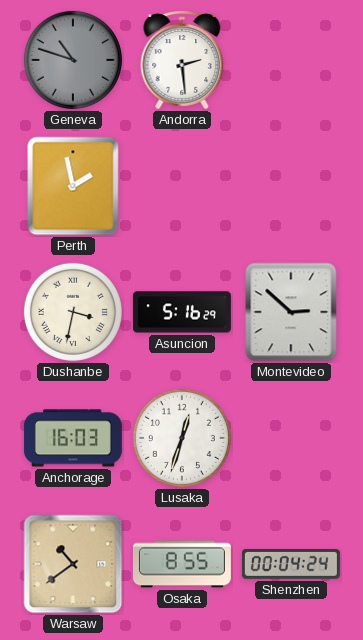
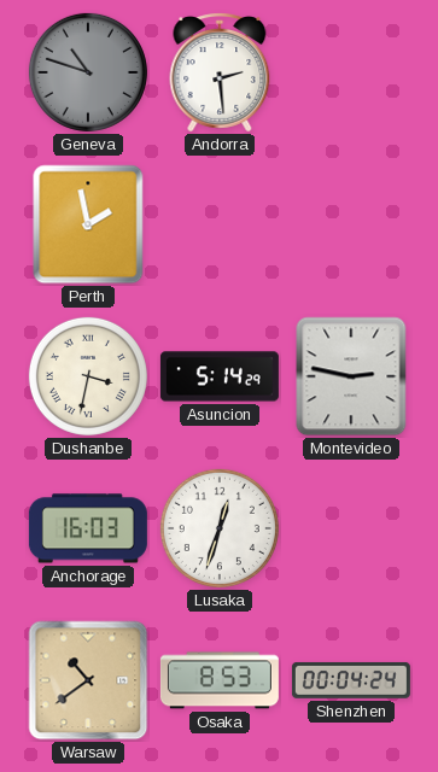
Asuncion: 5:16 -> 5:14 (220, 376)
Montevideo: 2:52 -> 2:47 (351, 376)
Osaka: 8:55 -> 8:53 (220, 680)
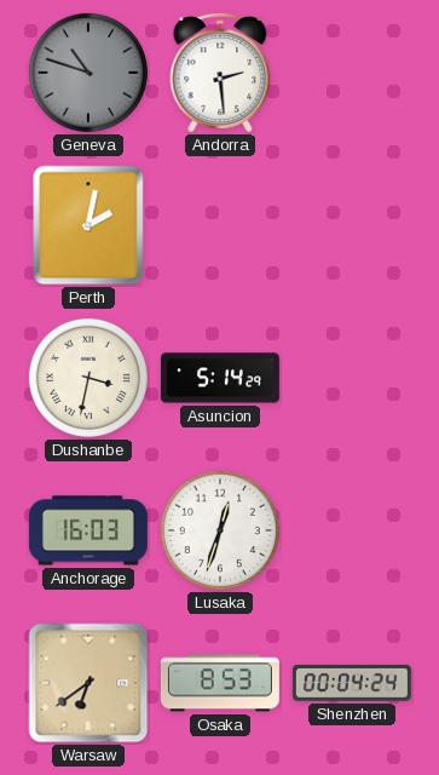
Perth: 1:58 -> 2:02 (88, 225)
Montevideo: 2:47 -> none (351, 376)
Warsaw: 10:39 -> 6:39 (88, 683)
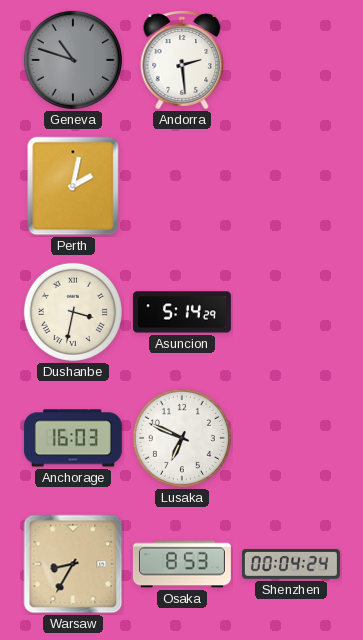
Lusaka: 12:33 -> 6:49 (182, 438)
Warsaw: 6:39 -> 8:35 (73, 564)
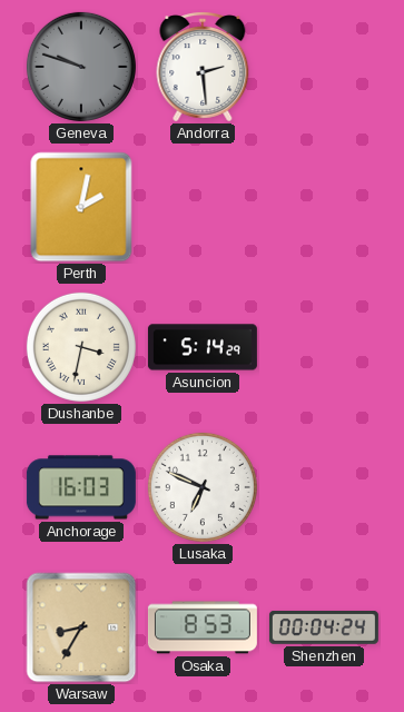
Geneva: 10:48 -> 9:48 (81, 67)
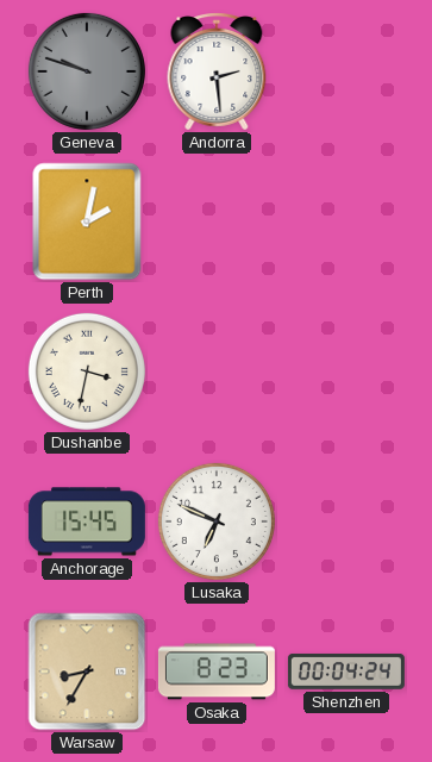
Asuncion: 5:14 -> none (203, 347)
Anchorage: 16:03 -> 15:45 (87, 521)
Osaka: 8:53 -> 8:23 (217, 672)
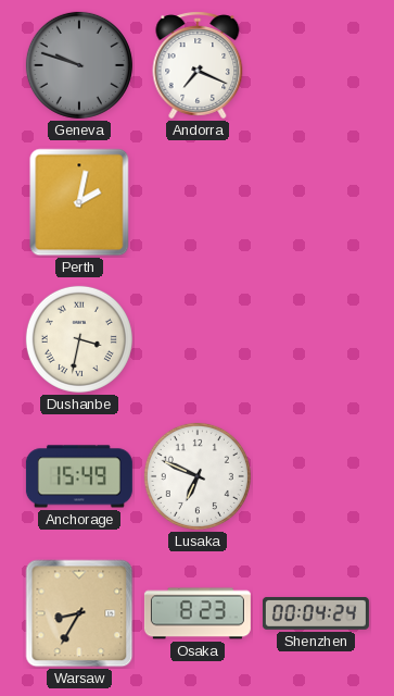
Andorra: 2:29 -> 7:19 (198, 65)
Anchorage: 15:45 -> 15:49 (79, 476)
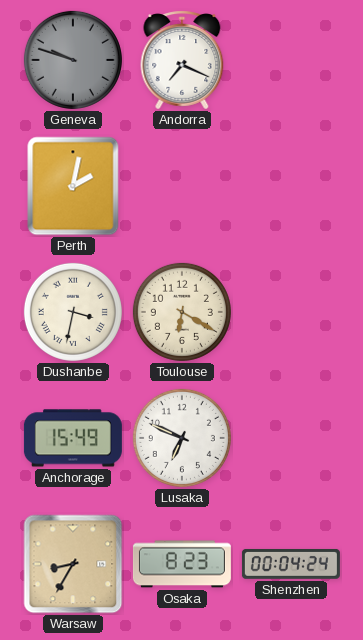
Toulouse: none -> 6:20 (182, 312)
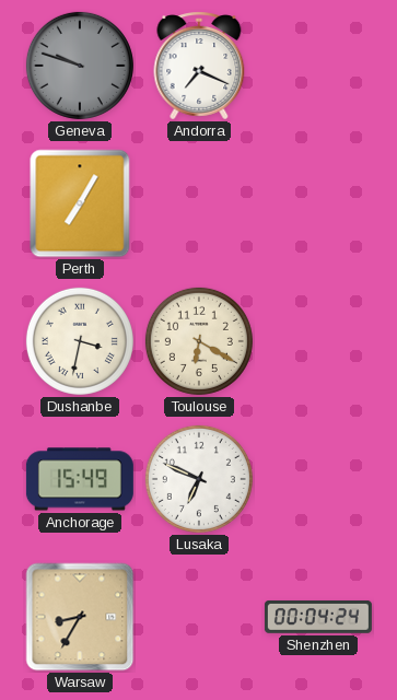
Perth: 2:02 -> 7:05 (80, 203)
Osaka: 8:23 -> none (182, 564)
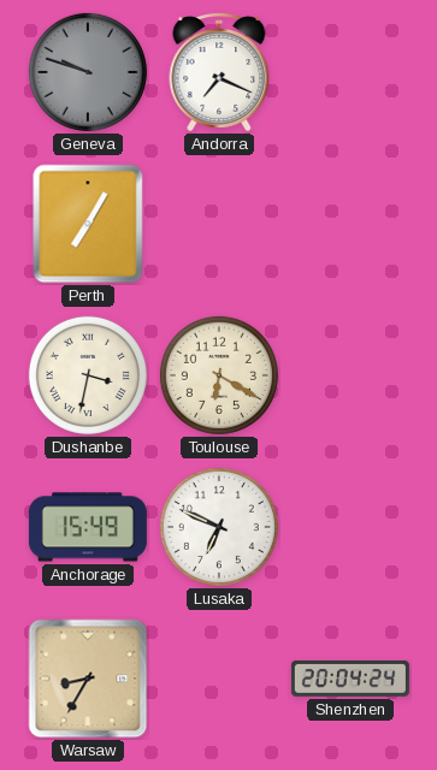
Shenzhen: 00:04 -> 20:04 (350, 679)
